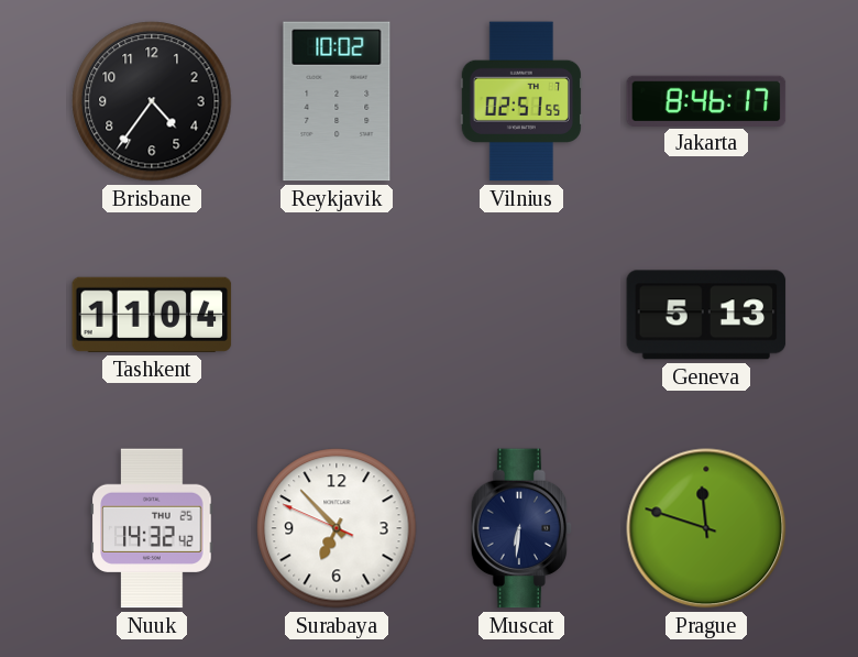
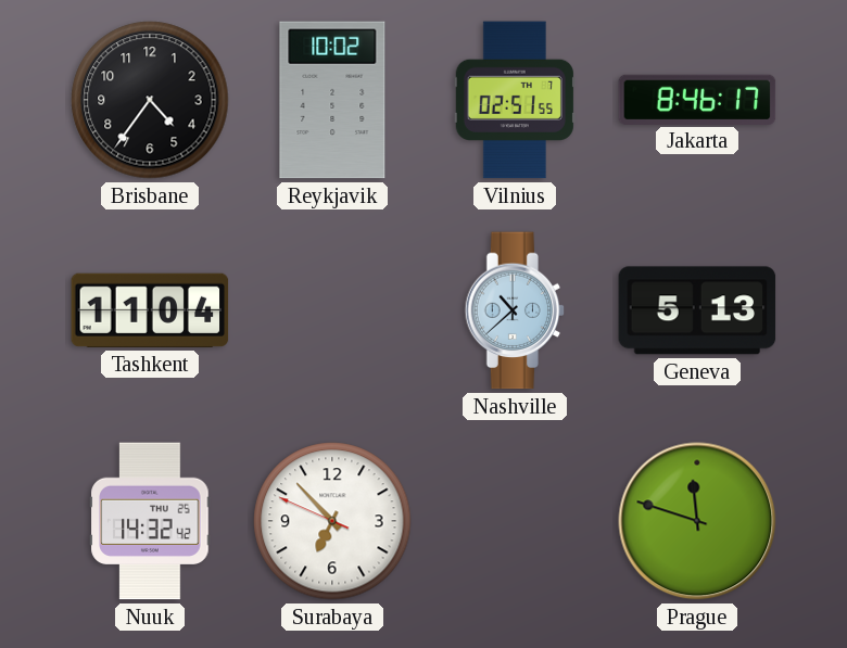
Nashville: none -> 10:38 (515, 310)
Muscat: 6:31 -> none (521, 528)
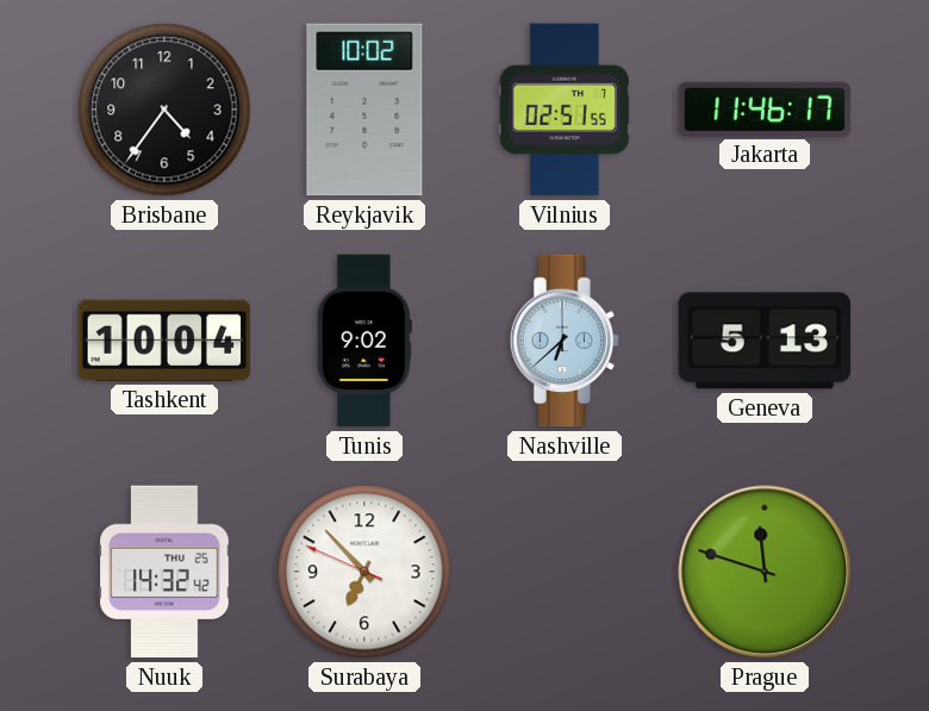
Jakarta: 8:46 -> 11:46 (765, 108)
Tashkent: 11:04 -> 10:04 (164, 341)
Tunis: none -> 9:02 (364, 341)
Nashville: 10:38 -> 6:38 (565, 341)
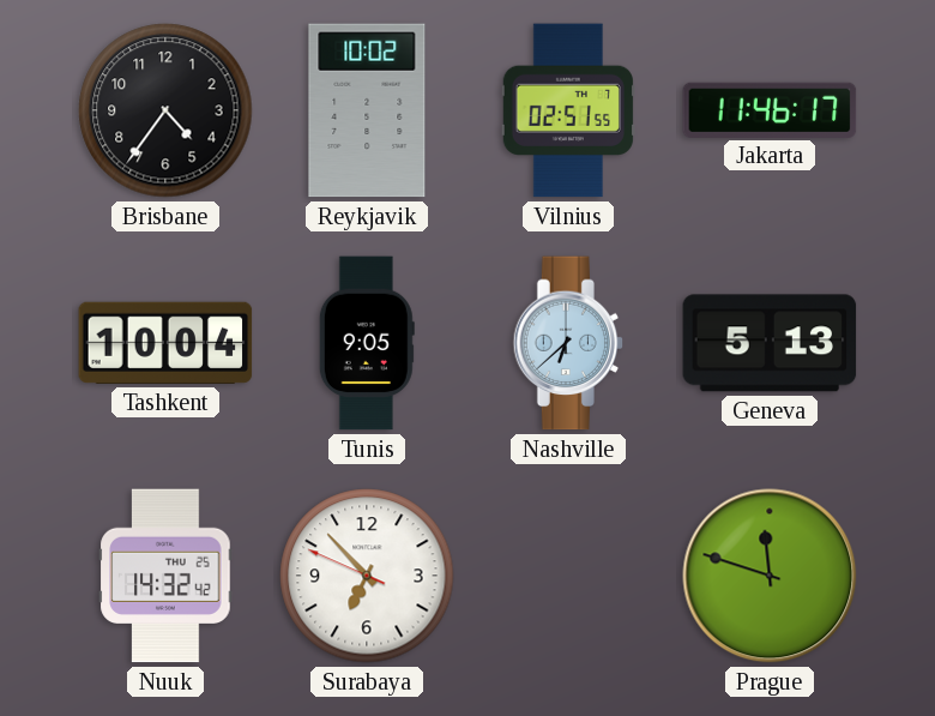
Tunis: 9:02 -> 9:05 (367, 343)
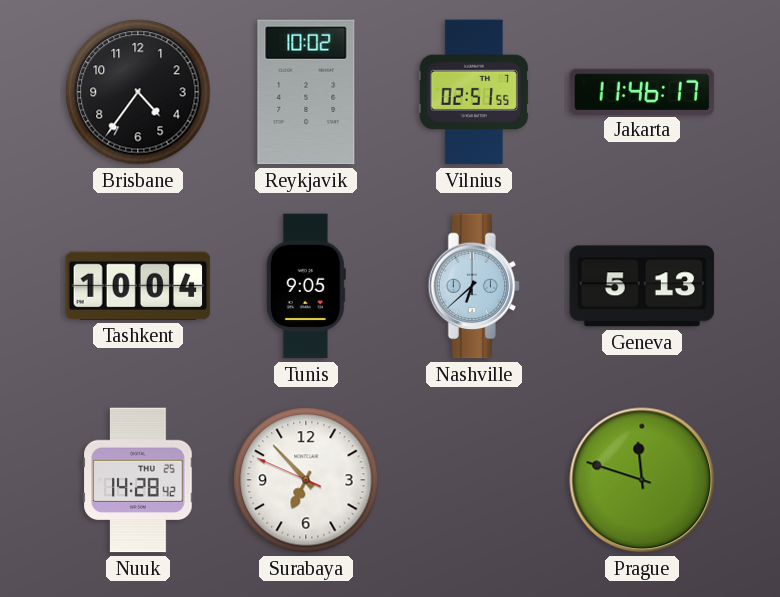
Nuuk: 14:32 -> 14:28 (138, 480)
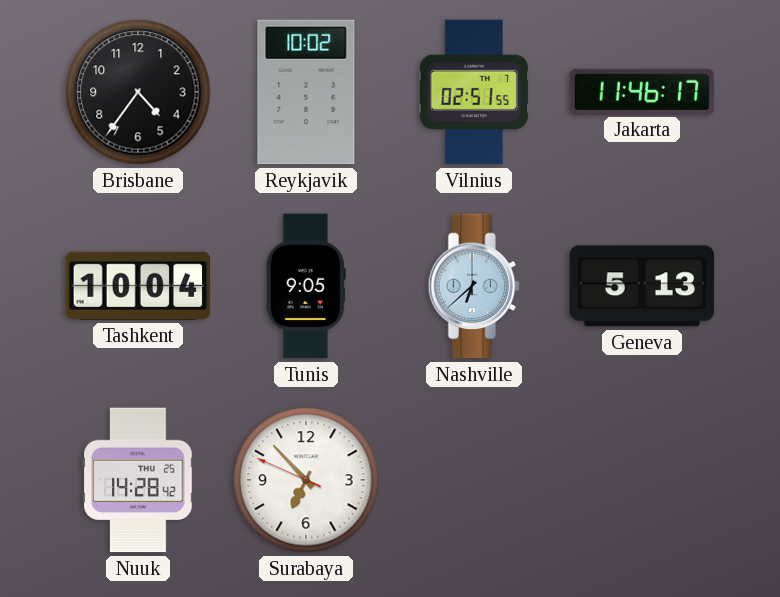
Prague: 11:48 -> none (642, 480)
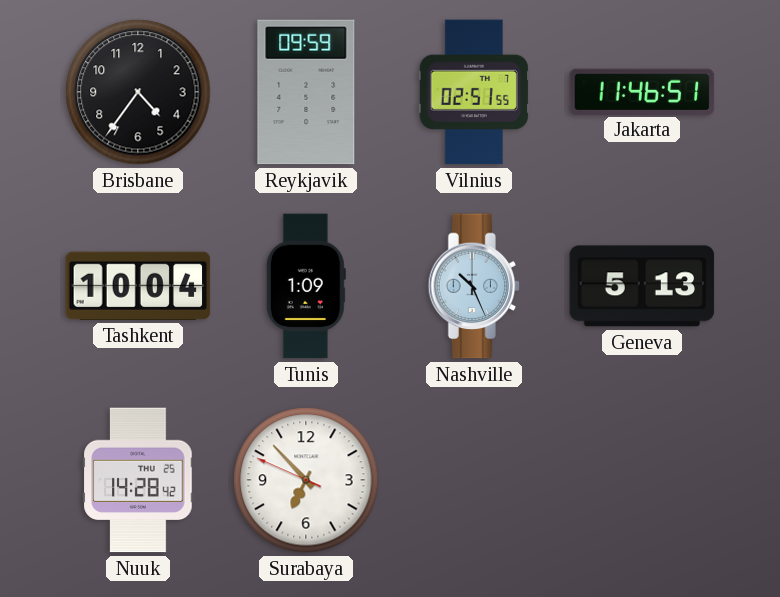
Reykjavik: 10:02 -> 09:59 (306, 92)
Jakarta: 11:46:17 -> 11:46:51 (642, 91)
Tunis: 9:05 -> 1:09 (306, 286)
Nashville: 6:38 -> 10:26 (474, 286)
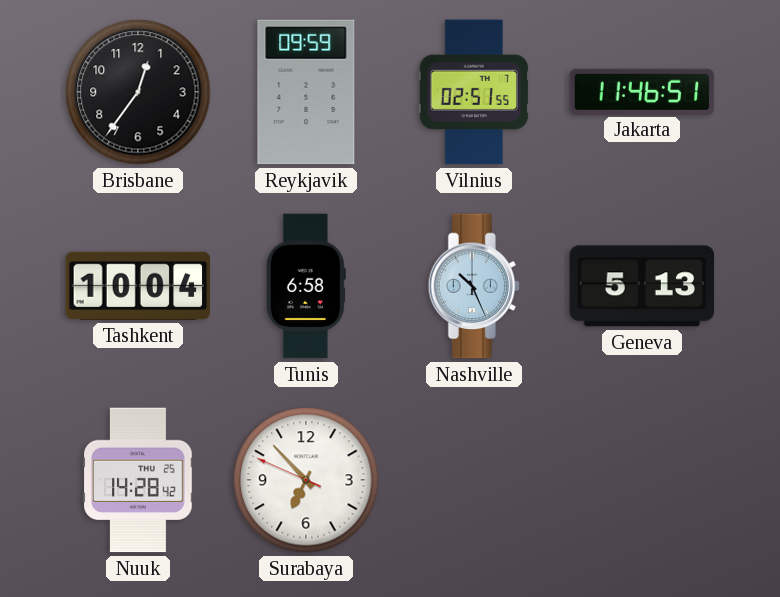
Brisbane: 4:36 -> 12:36 (138, 92)
Tunis: 1:09 -> 6:58 (306, 286)
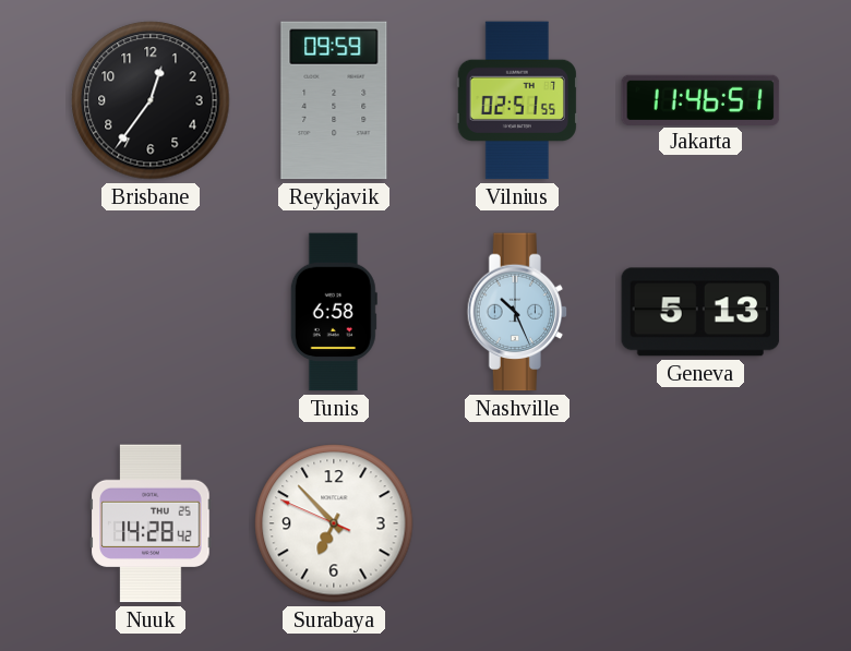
Tashkent: 10:04 -> none (138, 286)
